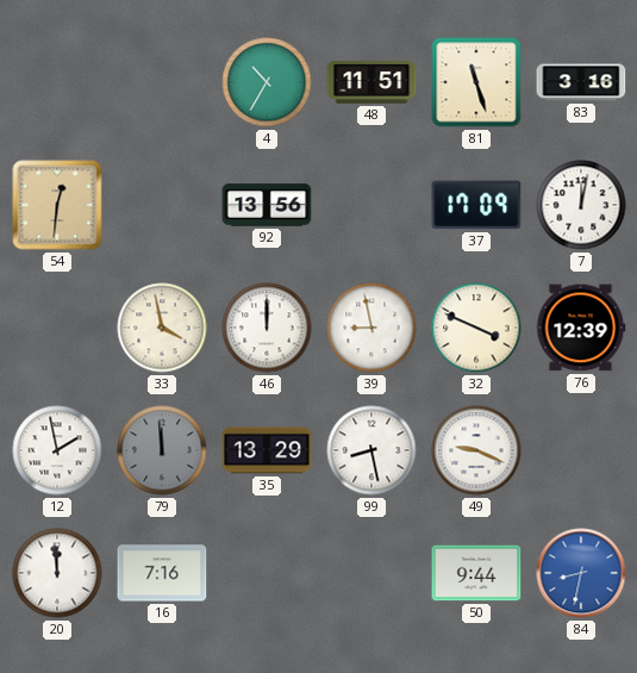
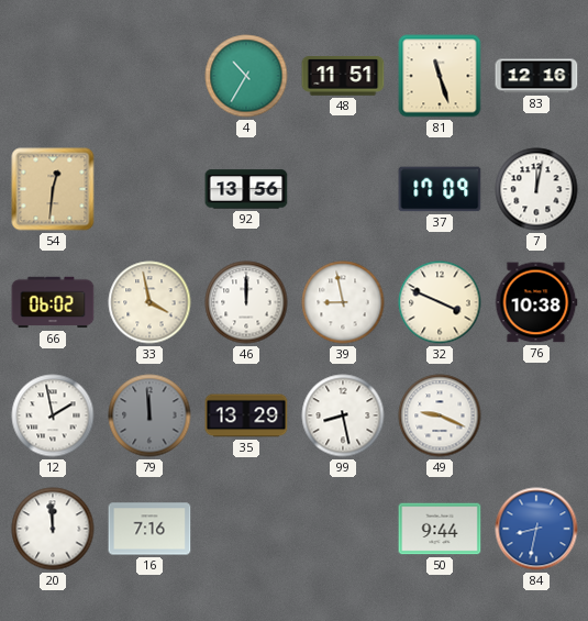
83: 3:16 -> 12:16 (536, 76)
66: none -> 06:02 (53, 302)
76: 12:39 -> 10:38 (536, 302)
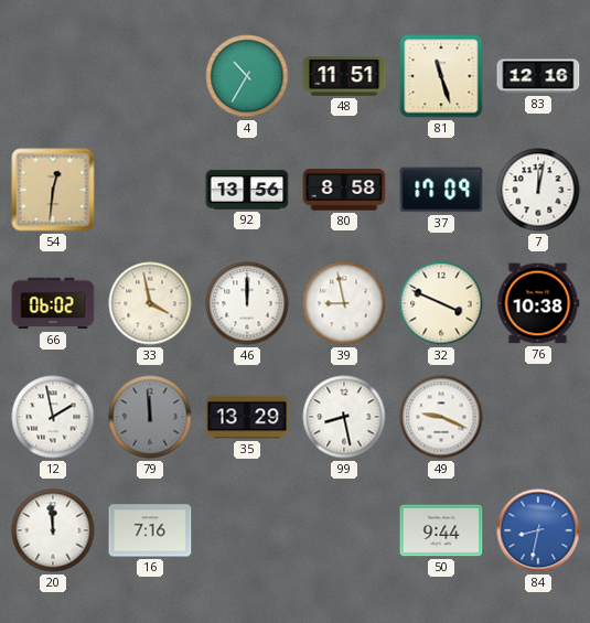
80: none -> 8:58 (344, 190)
